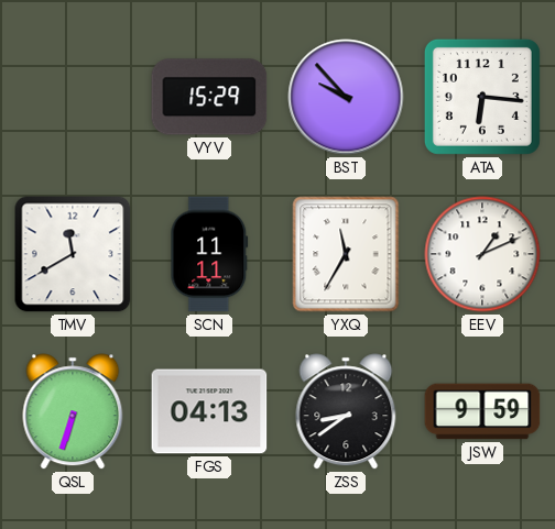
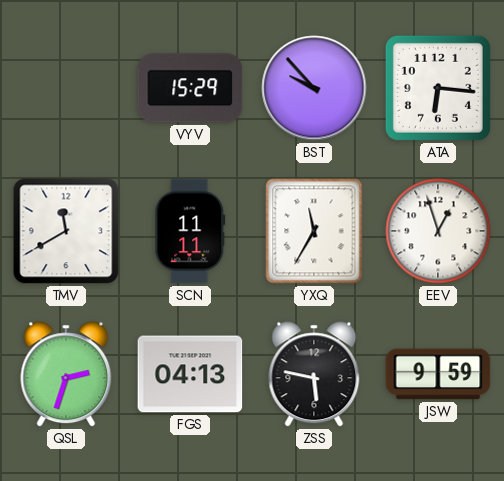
EEV: 1:11 -> 12:57 (438, 231)
QSL: 6:33 -> 2:33 (66, 374)
ZSS: 8:39 -> 5:47 (314, 374)
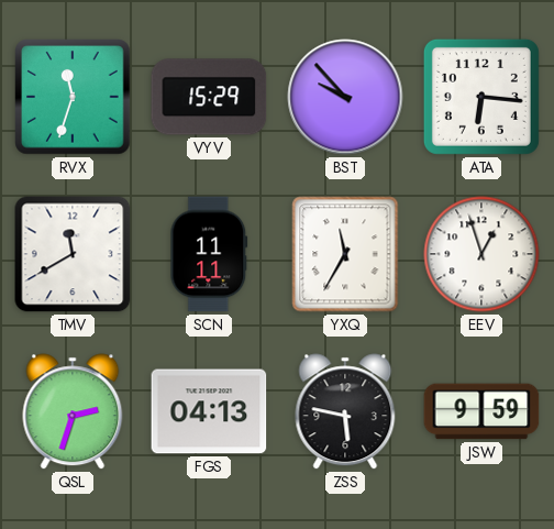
RVX: none -> 11:33 (73, 97)
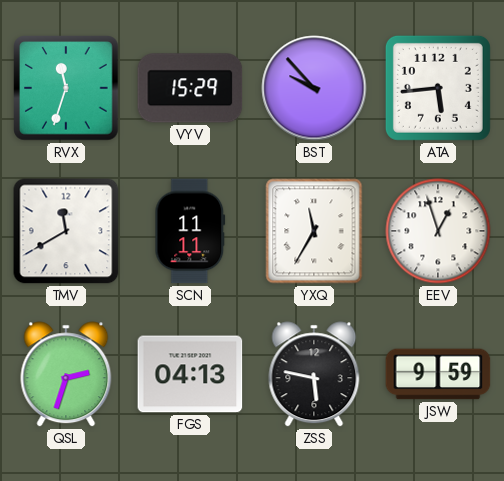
ATA: 6:16 -> 5:44 (438, 88)
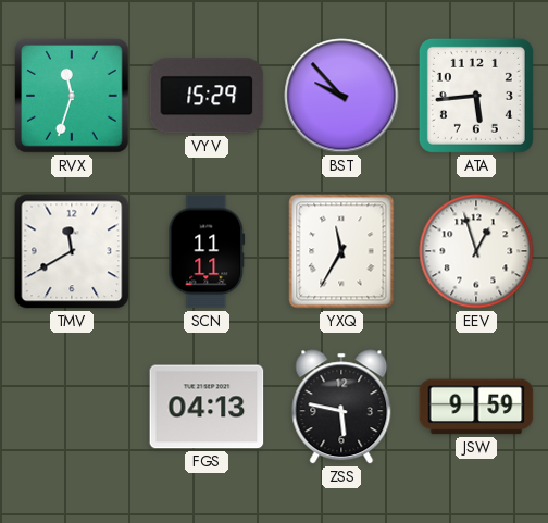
QSL: 2:33 -> none (66, 374)
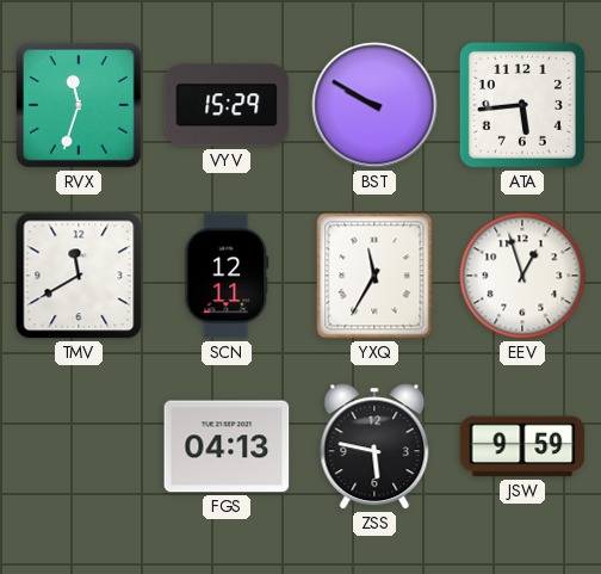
BST: 9:53 -> 9:50 (374, 105)
SCN: 11:11 -> 12:11 (227, 276)
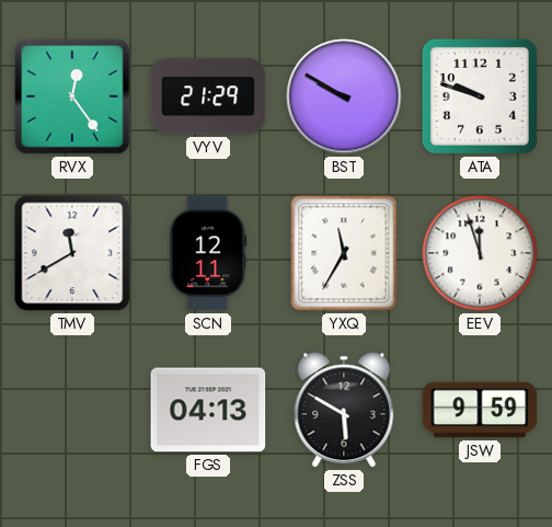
RVX: 11:33 -> 12:24 (72, 96)
VYV: 15:29 -> 21:29 (208, 96)
ATA: 5:44 -> 9:48 (480, 96)
EEV: 12:57 -> 11:57 (480, 253)
ZSS: 5:47 -> 5:50 (344, 410)
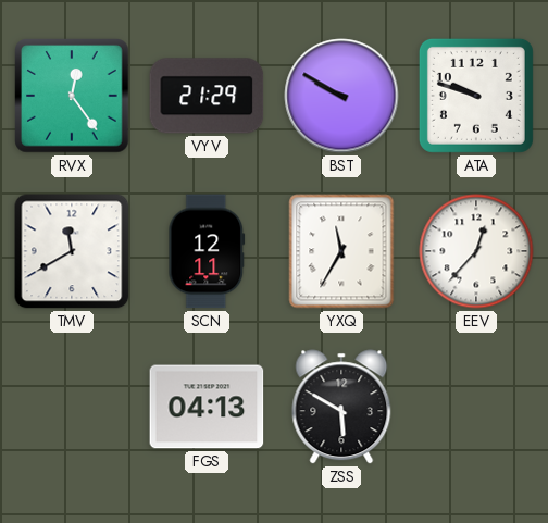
EEV: 11:57 -> 12:37 (476, 251)
JSW: 9:59 -> none (480, 410)
